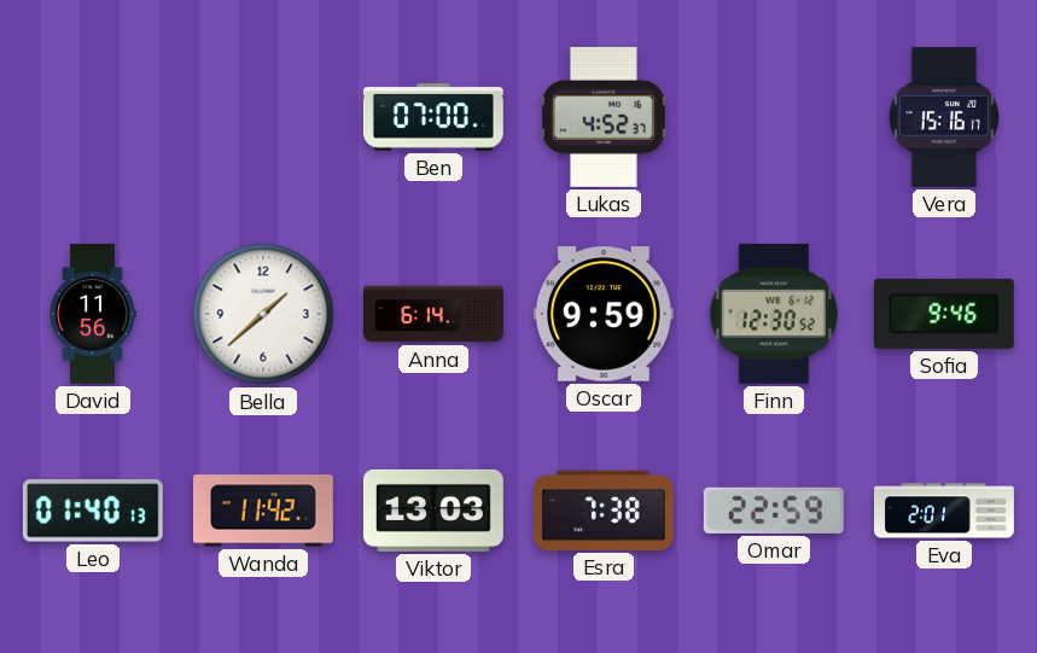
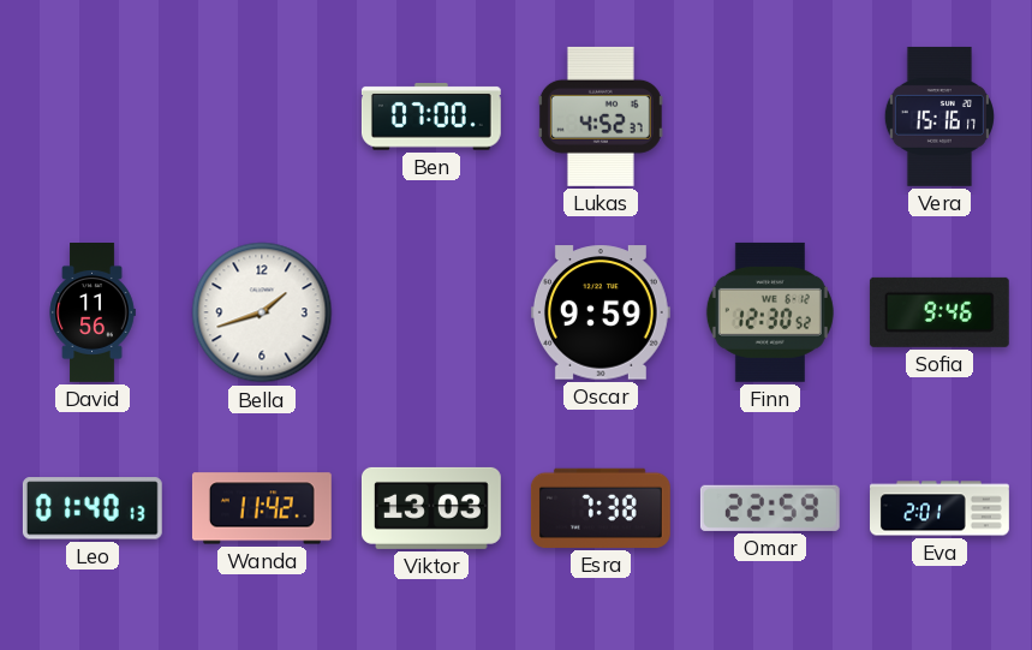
Bella: 1:38 -> 1:42 (262, 312)
Anna: 6:14 -> none (435, 314)
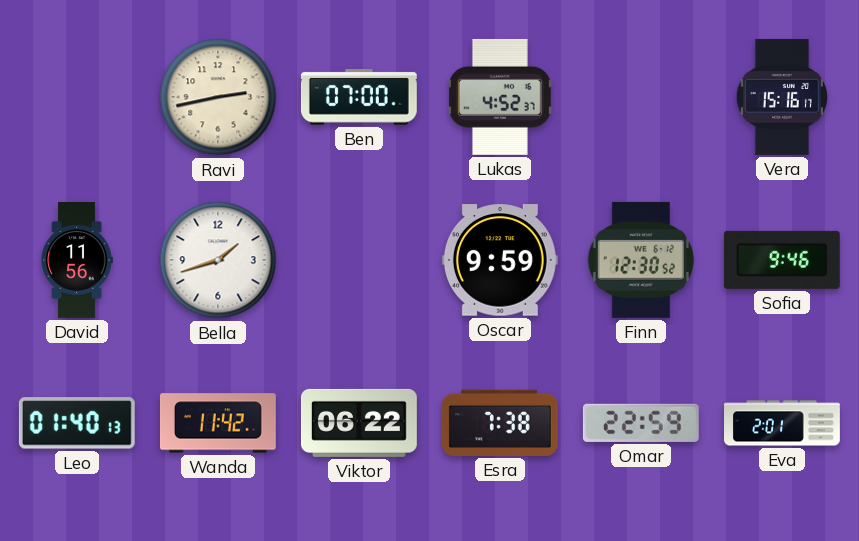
Ravi: none -> 2:43 (218, 97)
Viktor: 13:03 -> 06:22 (359, 423)
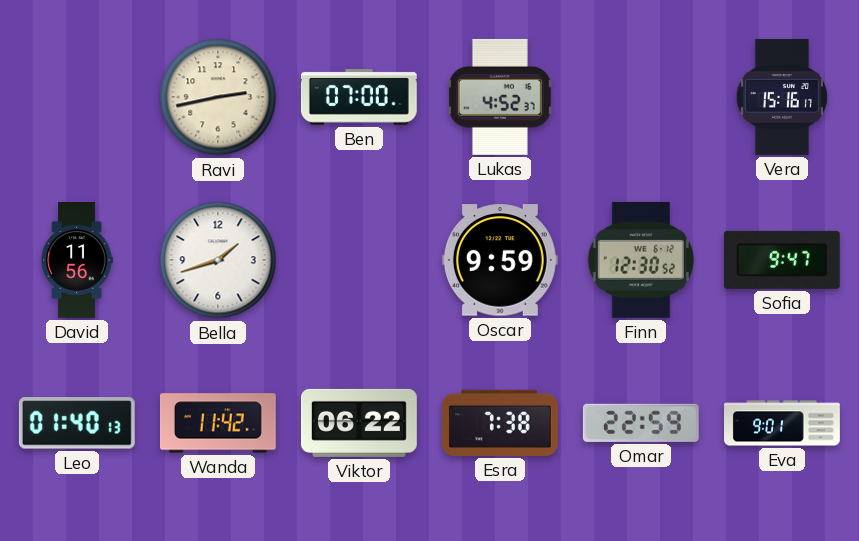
Sofia: 9:46 -> 9:47 (782, 260)
Eva: 2:01 -> 9:01 (783, 423)
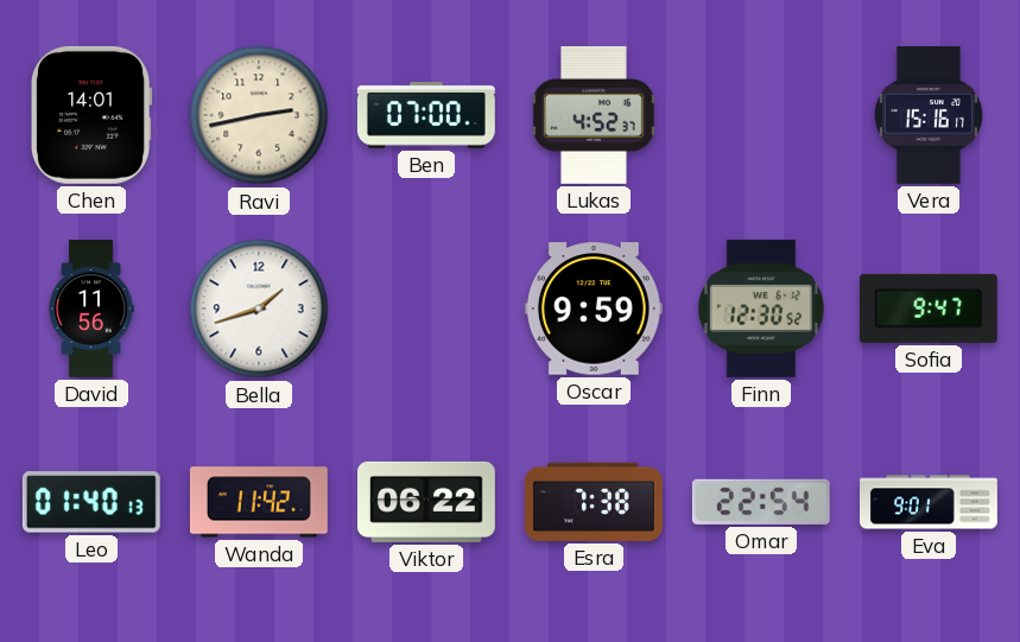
Chen: none -> 14:01 (91, 115)
Omar: 22:59 -> 22:54 (761, 502)
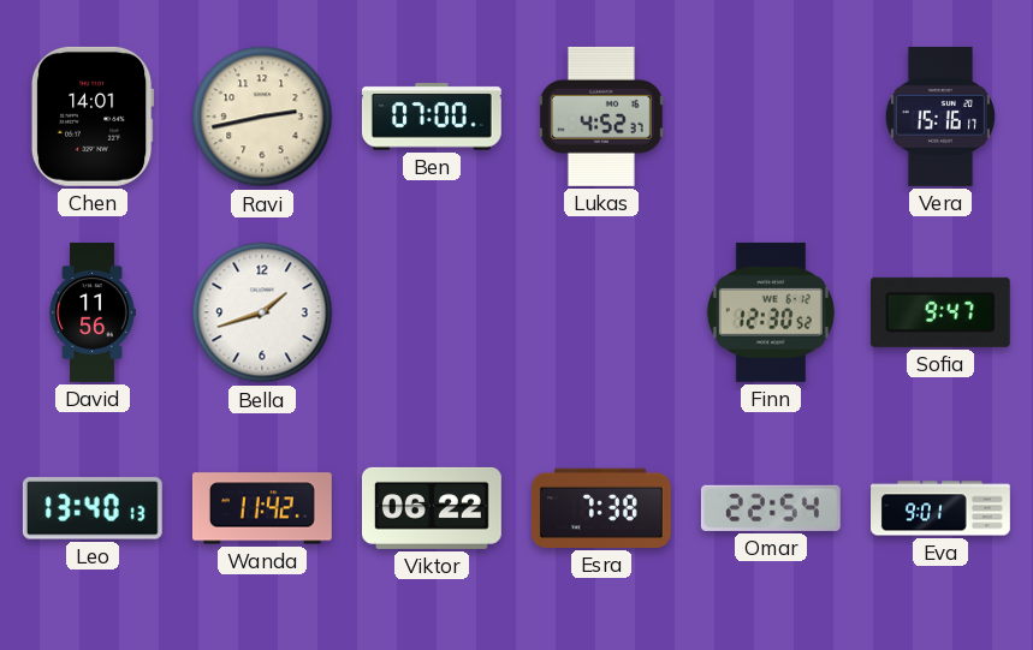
Oscar: 9:59 -> none (594, 309)
Leo: 01:40 -> 13:40 (93, 508)
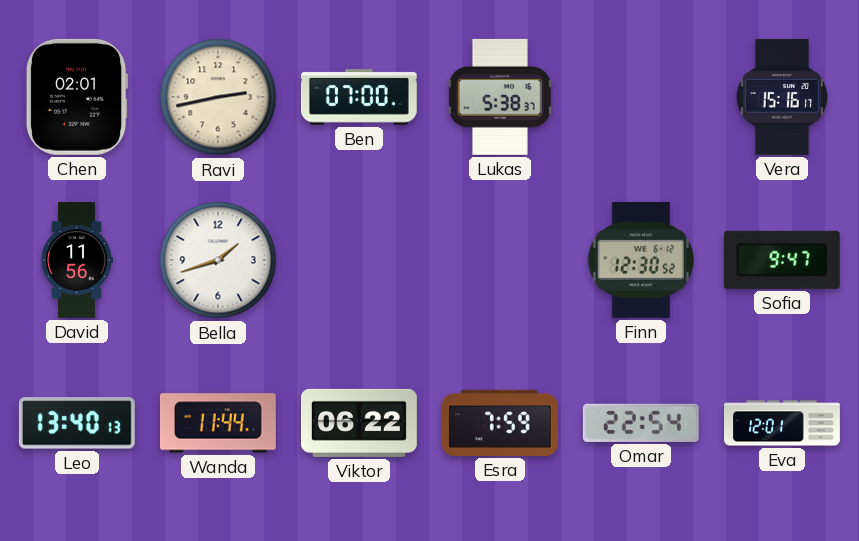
Chen: 14:01 -> 02:01 (77, 97)
Lukas: 4:52 -> 5:38 (500, 97)
Wanda: 11:42 -> 11:44 (218, 423)
Esra: 7:38 -> 7:59 (500, 423)
Eva: 9:01 -> 12:01 (783, 423)
